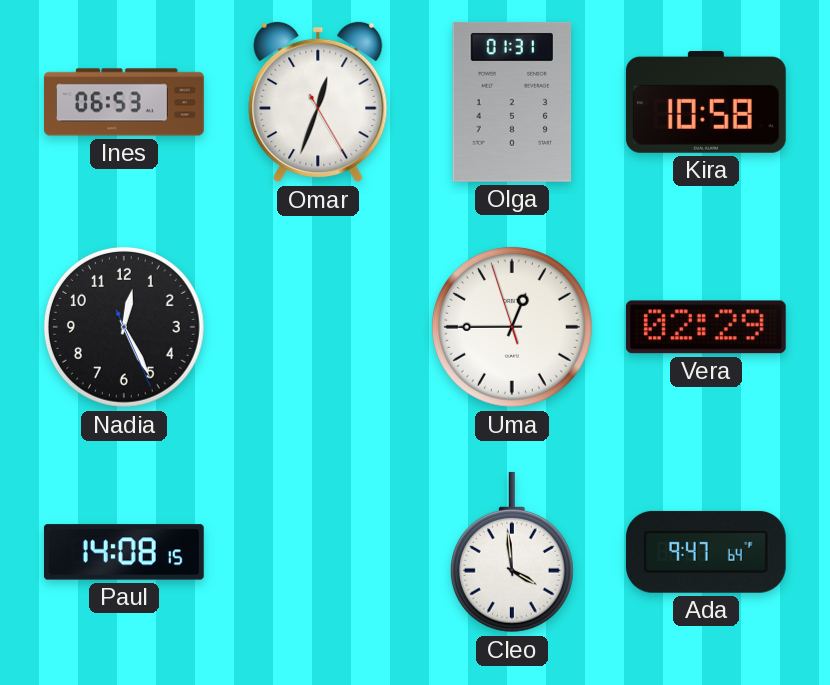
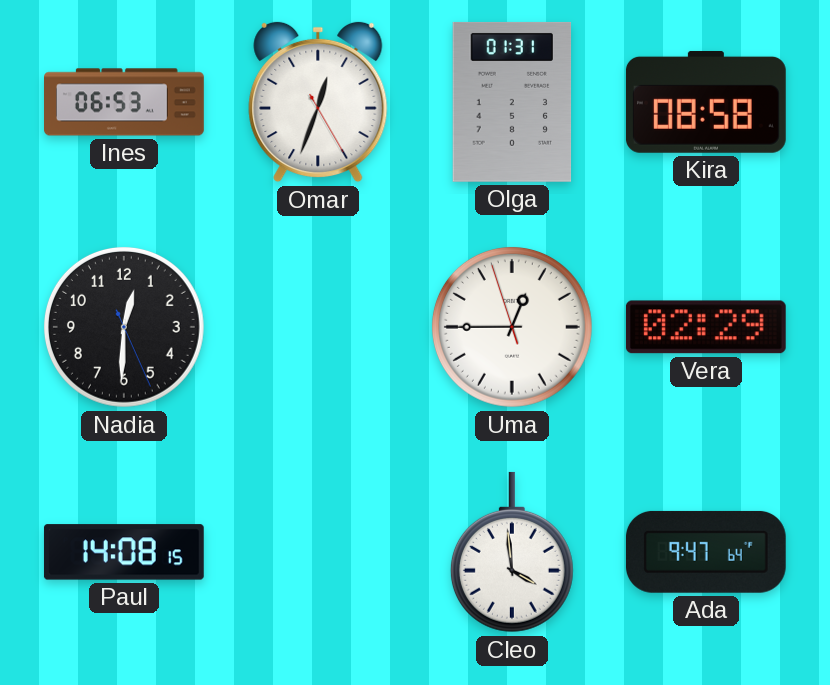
Kira: 10:58 -> 08:58 (706, 102)
Nadia: 12:25 -> 12:30 (124, 327)
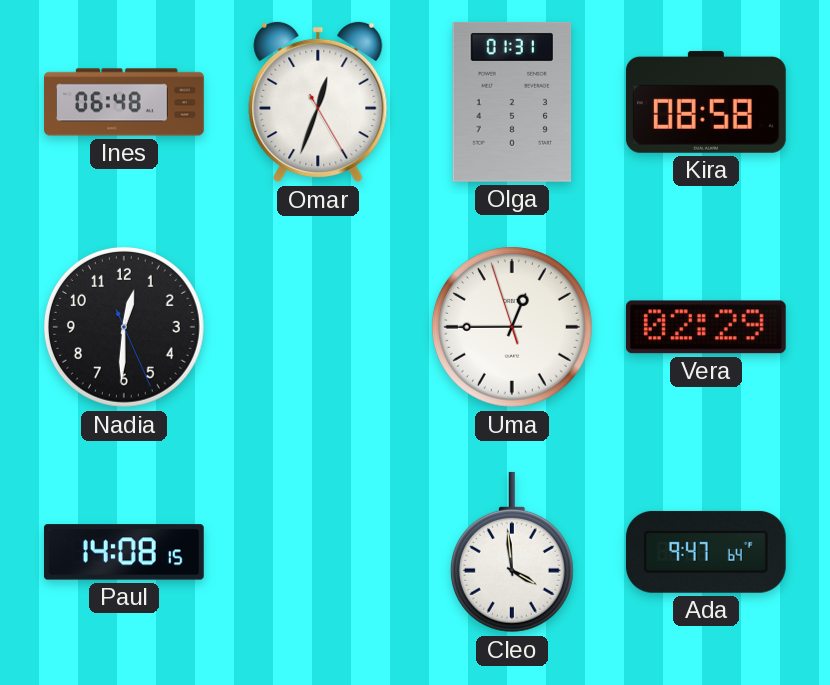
Ines: 06:53 -> 06:48 (125, 102)
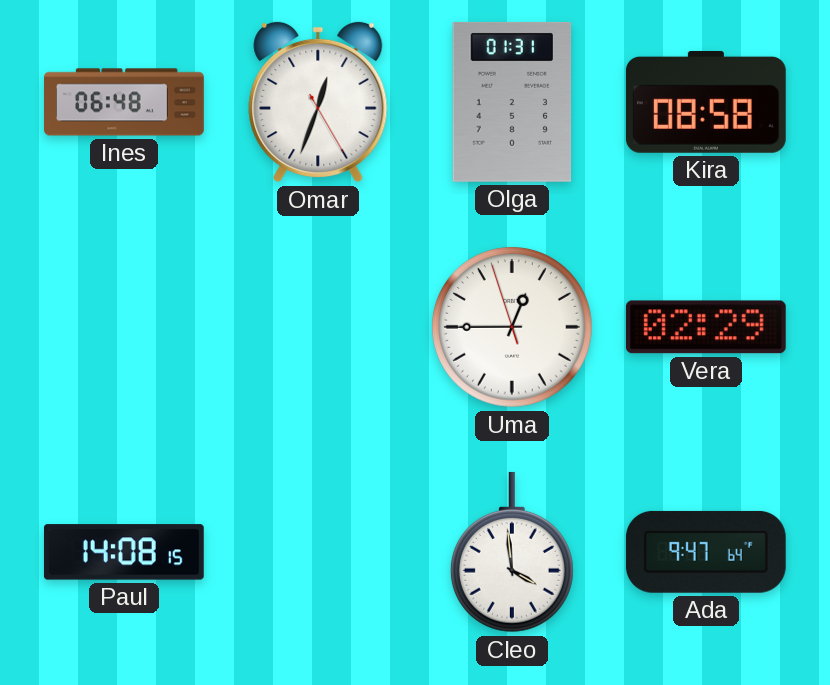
Nadia: 12:30 -> none (124, 327)
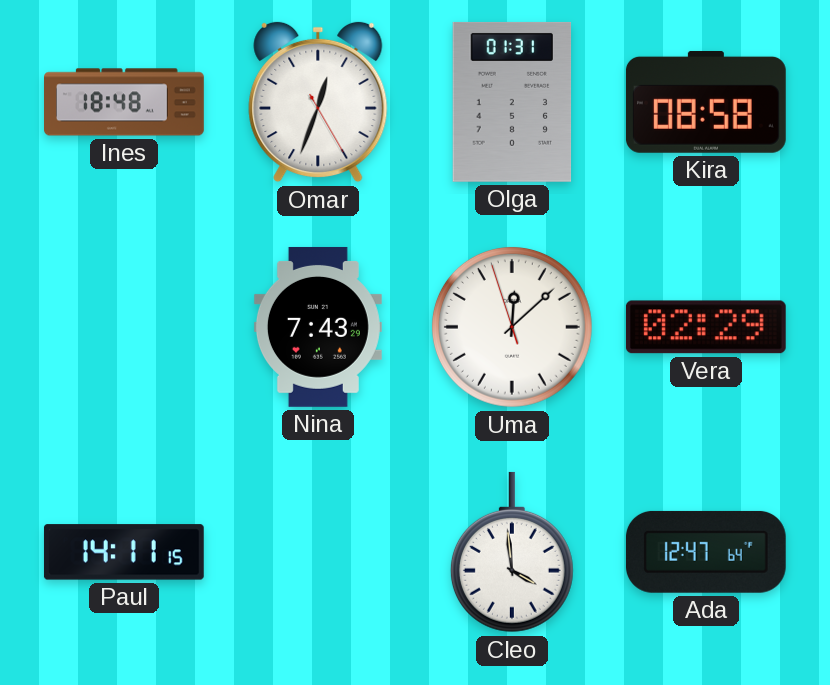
Ines: 06:48 -> 18:48 (125, 102)
Nina: none -> 7:43 (318, 327)
Uma: 12:44 -> 12:07 (512, 327)
Paul: 14:08 -> 14:11 (124, 552)
Ada: 9:47 -> 12:47 (706, 552)
